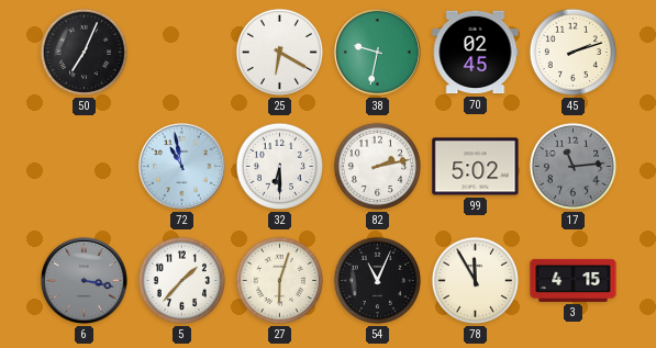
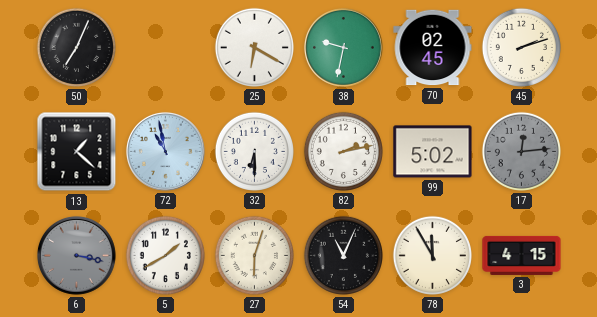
13: none -> 1:22 (77, 152)
17: 11:14 -> 12:14 (521, 151)
5: 1:37 -> 1:40 (165, 255)
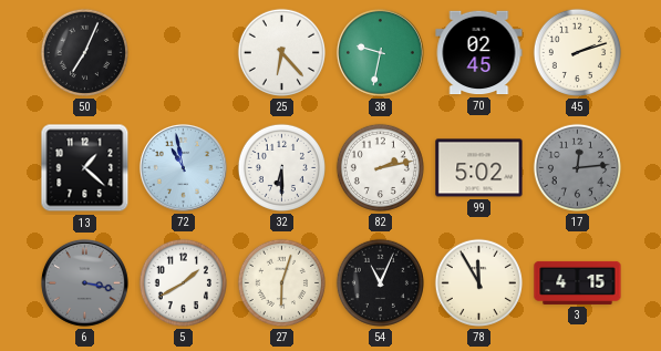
25: 6:20 -> 6:23 (281, 52)
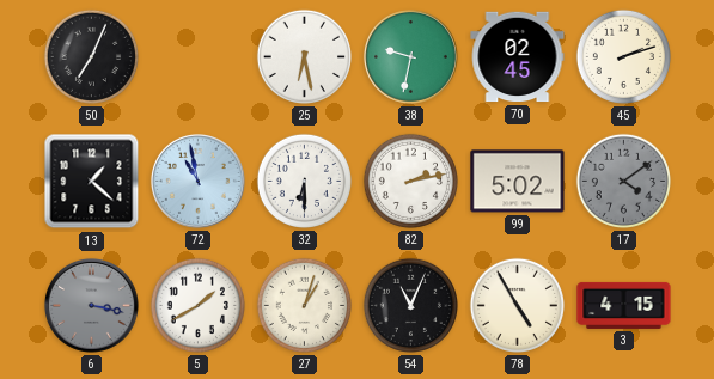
25: 6:23 -> 6:28 (304, 56)
17: 12:14 -> 4:09 (623, 181)
27: 6:03 -> 1:03 (304, 305)
78: 11:55 -> 4:55 (517, 305)
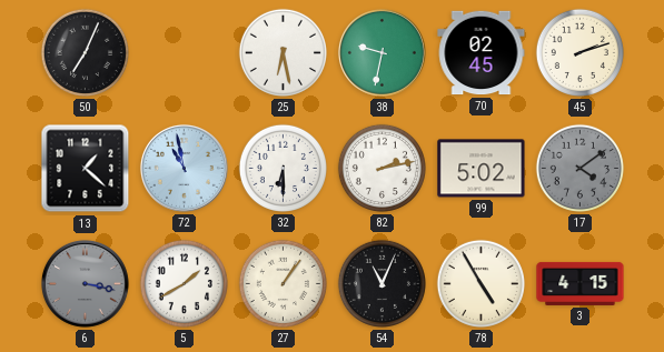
27: 1:03 -> 1:06 (283, 283)
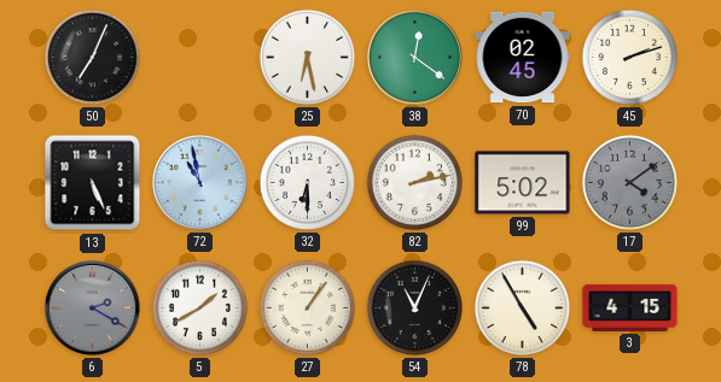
38: 9:32 -> 12:21 (414, 57)
13: 1:22 -> 5:26 (93, 183)
6: 3:17 -> 2:20 (92, 307)
